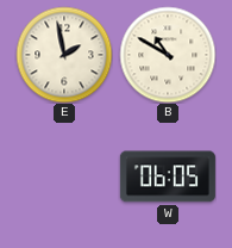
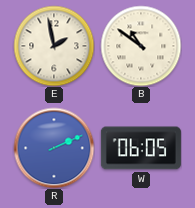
B: 10:50 -> 10:51 (141, 46)
R: none -> 2:11 (54, 148)
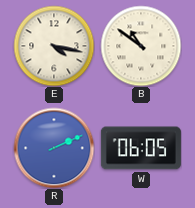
E: 1:58 -> 4:17 (54, 46)
